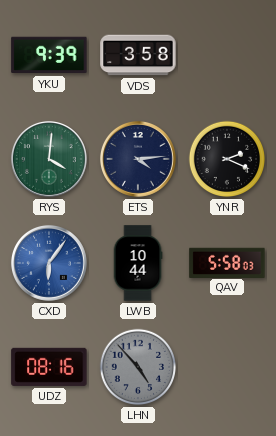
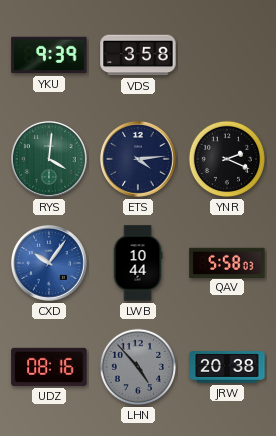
CXD: 6:06 -> 10:06 (49, 263)
JRW: none -> 20:38 (227, 368)
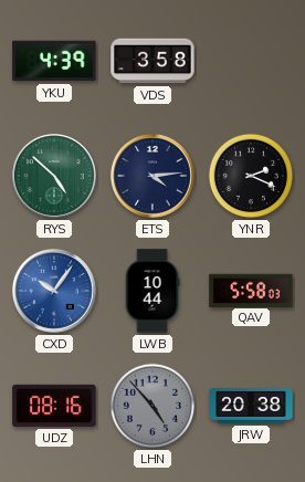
YKU: 9:39 -> 4:39 (54, 61)
RYS: 4:01 -> 4:52 (54, 176)
